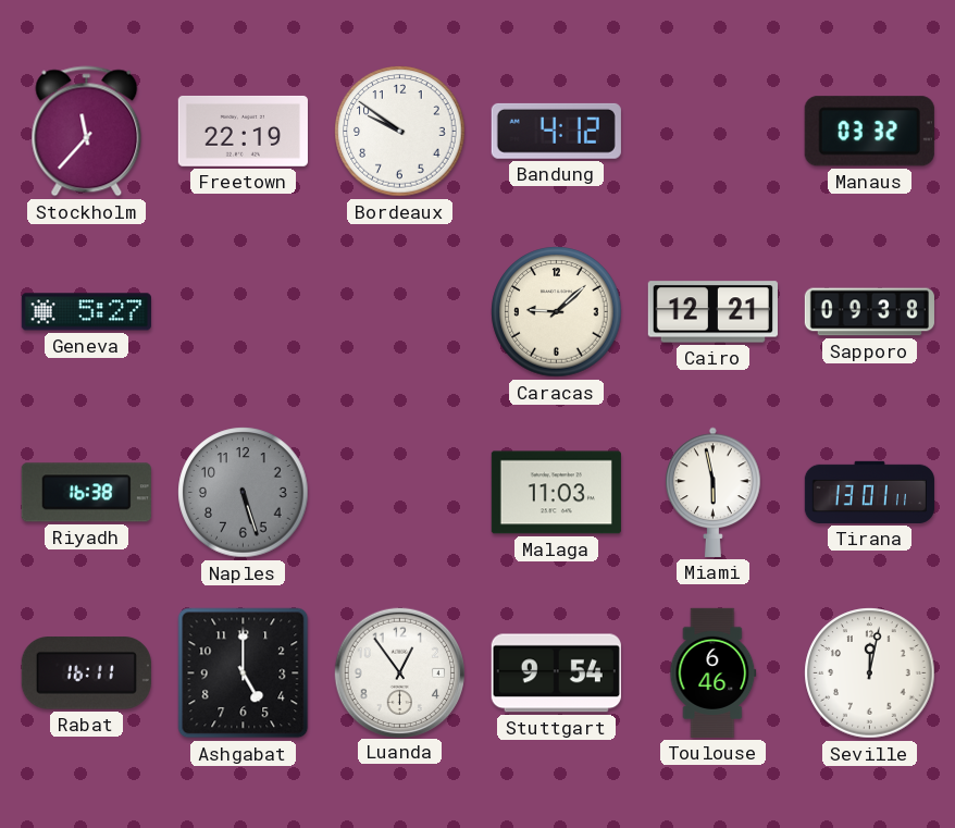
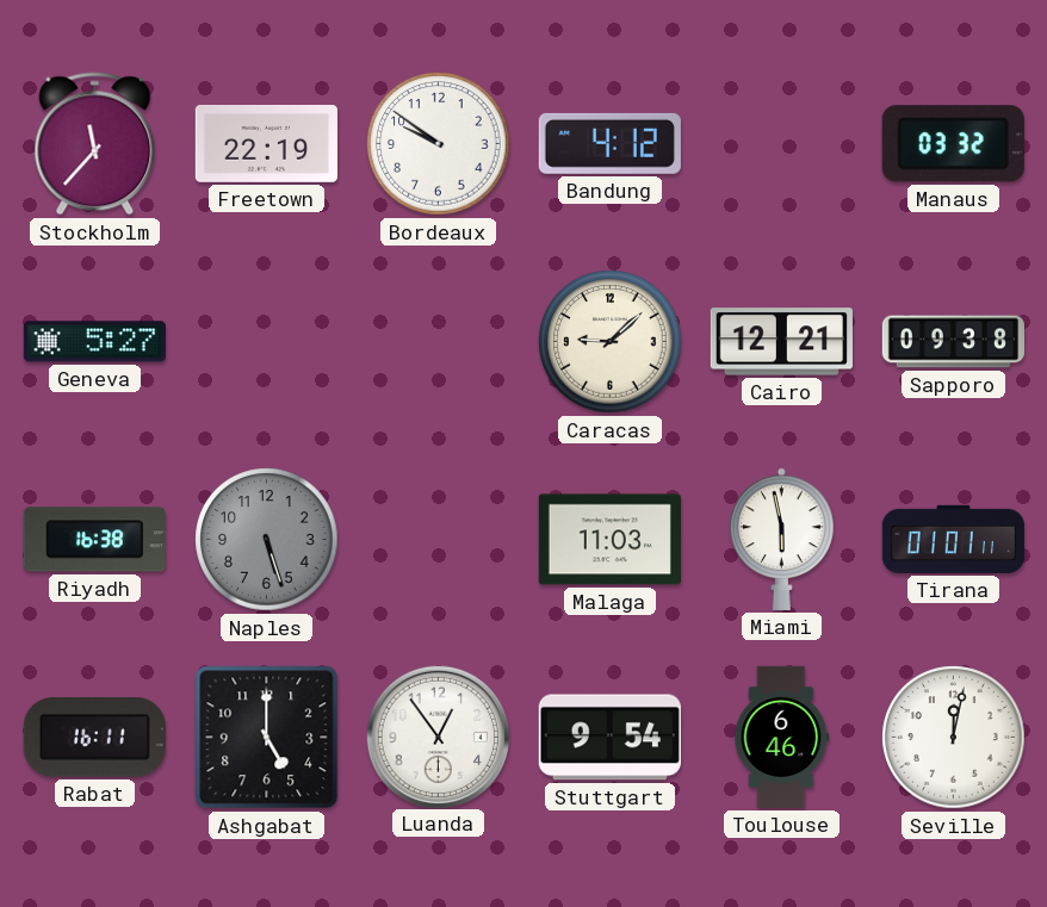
Tirana: 13:01 -> 01:01 (953, 539)
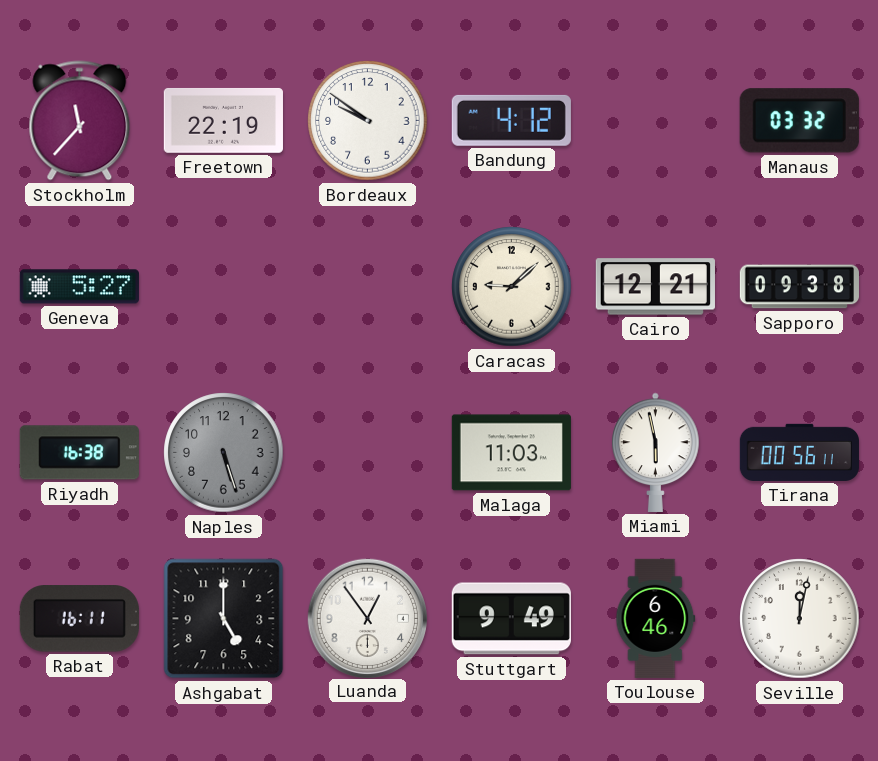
Tirana: 01:01 -> 00:56 (799, 452)
Stuttgart: 9:54 -> 9:49 (511, 619)
